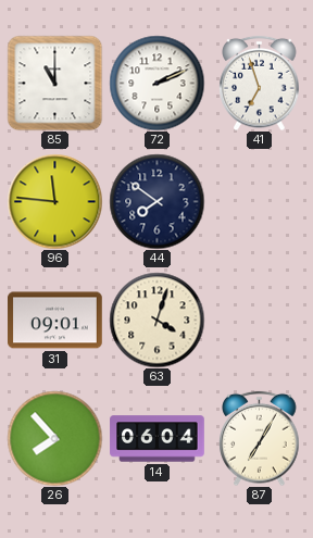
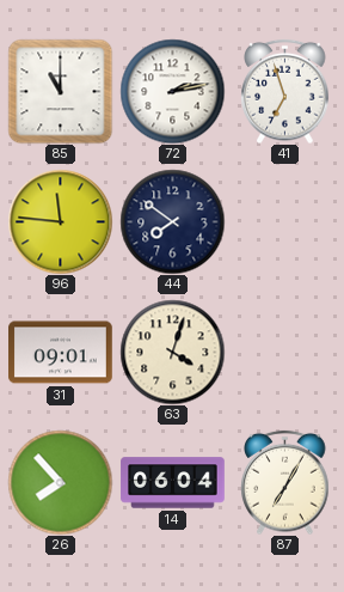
72: 2:11 -> 2:13 (172, 91)
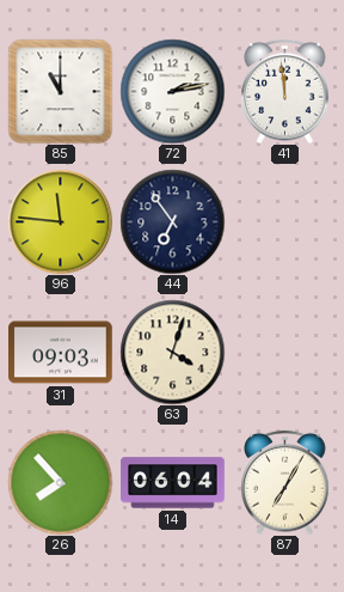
41: 6:57 -> 11:59 (285, 91)
44: 7:51 -> 6:54 (172, 221)
31: 09:01 -> 09:03 (61, 353)
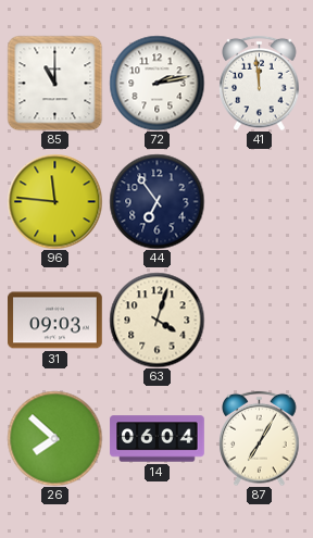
26: 7:53 -> 7:52 (54, 438)
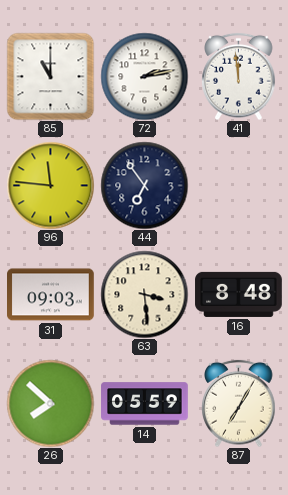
63: 4:03 -> 3:29 (144, 294)
16: none -> 8:48 (239, 294)
14: 06:04 -> 05:59 (145, 404)
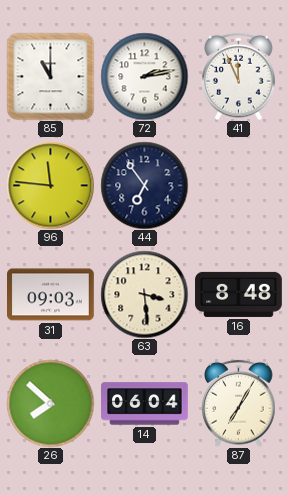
41: 11:59 -> 11:56 (239, 76)
14: 05:59 -> 06:04 (145, 404)
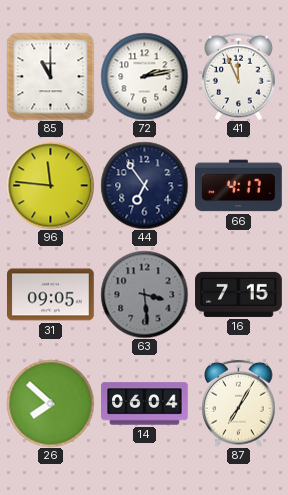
66: none -> 4:17 (239, 186)
31: 09:03 -> 09:05 (51, 295)
63 dial: cream -> grey (144, 294)
16: 8:48 -> 7:15 (239, 294)
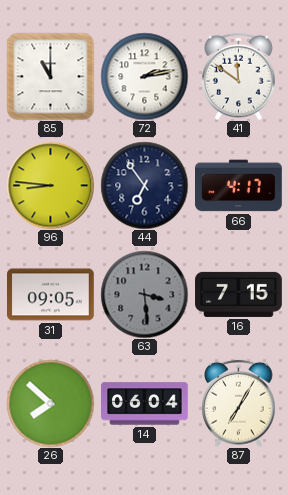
41: 11:56 -> 11:51 (239, 76)
96: 11:46 -> 8:46 (50, 185)
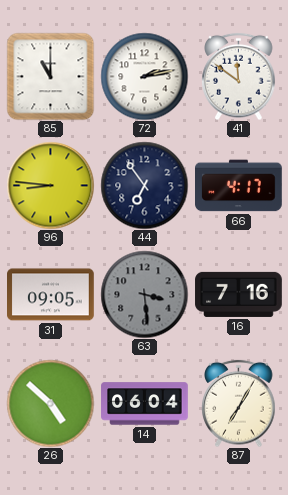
16: 7:15 -> 7:16 (239, 294)
26: 7:52 -> 4:52 (50, 403)
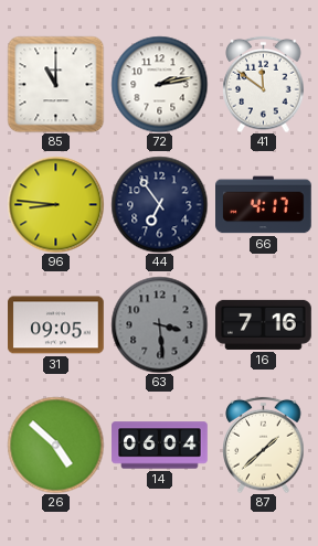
87: 7:05 -> 1:38 (264, 445)
